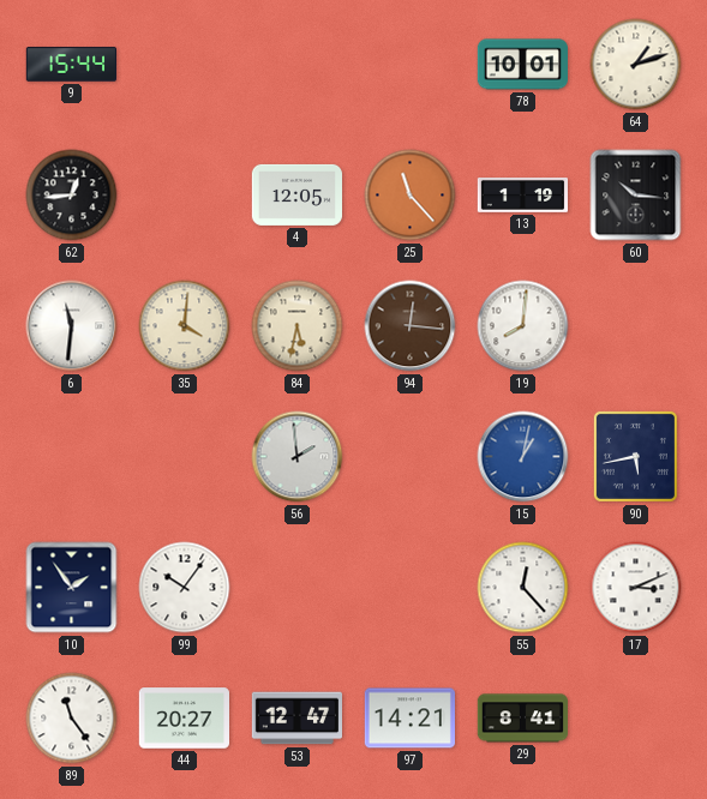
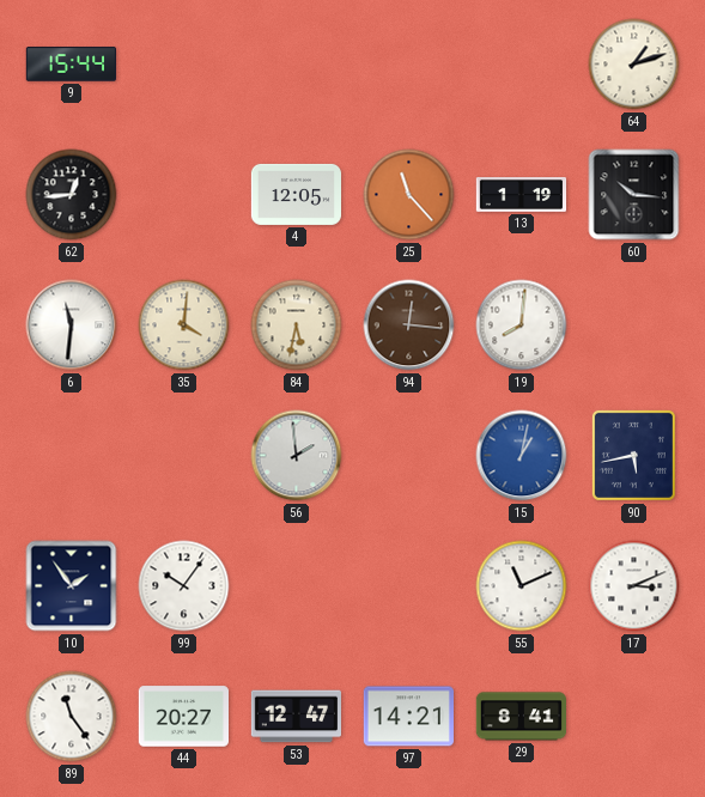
78: 10:01 -> none (522, 65)
55: 12:23 -> 11:11 (522, 586)
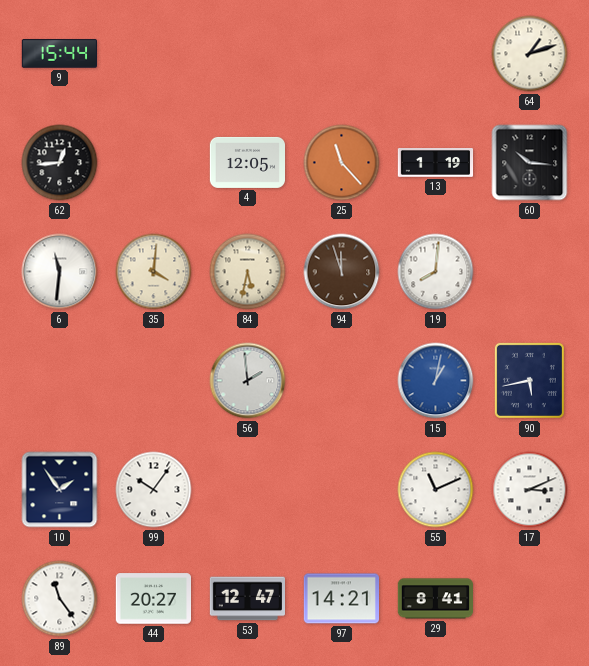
94: 12:16 -> 11:57 (342, 272)
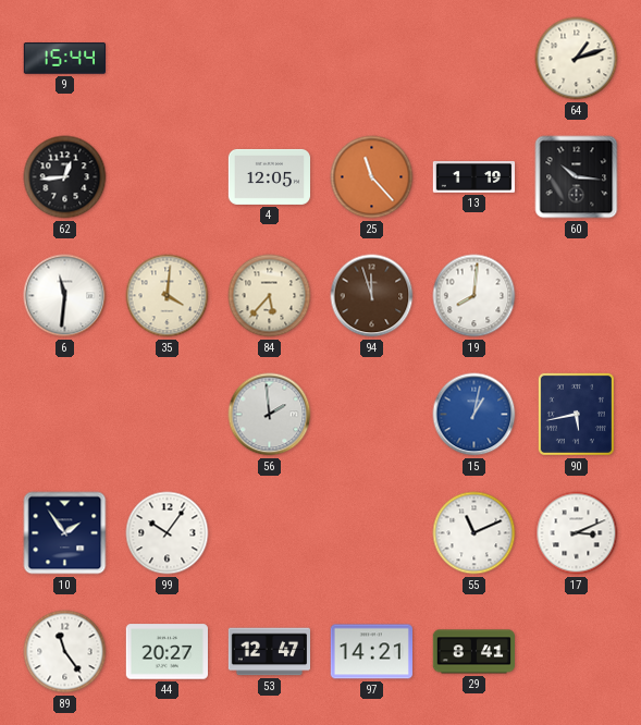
84: 5:32 -> 5:37 (270, 296)
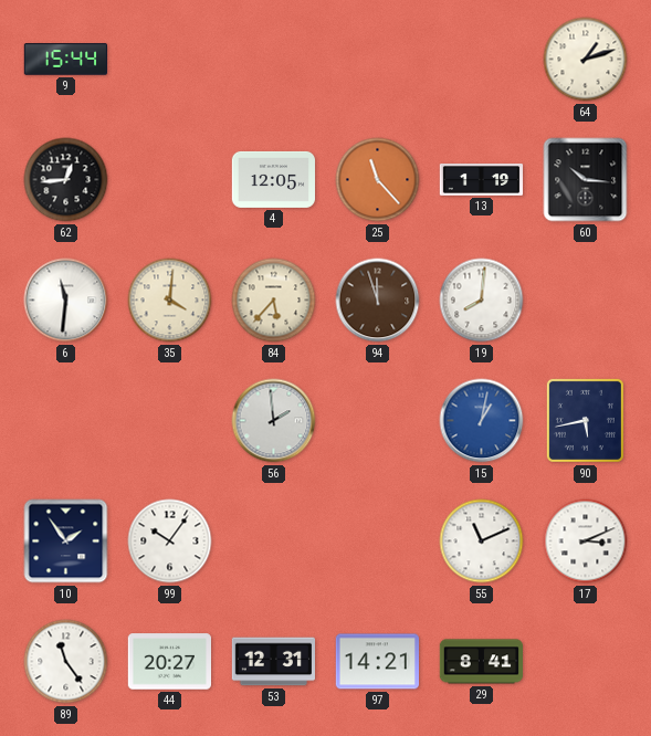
53: 12:47 -> 12:31 (274, 662)
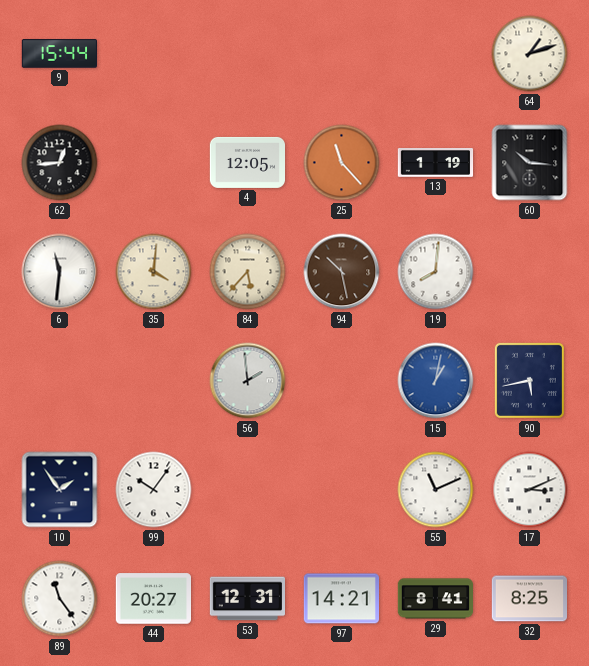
94: 11:57 -> 10:28 (342, 272)
32: none -> 8:25 (529, 599)
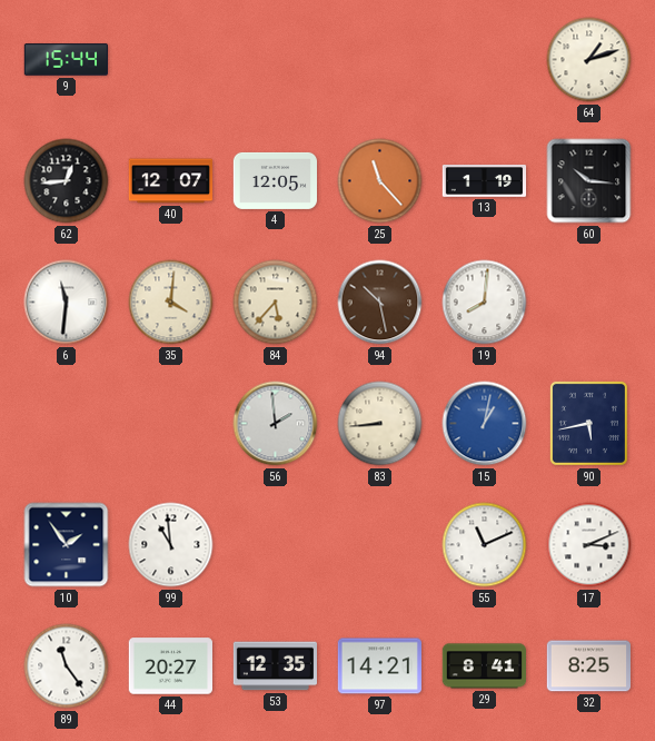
40: none -> 12:07 (170, 181)
83: none -> 8:44 (380, 424)
99: 10:06 -> 10:59 (171, 545)
53: 12:31 -> 12:35 (276, 666)
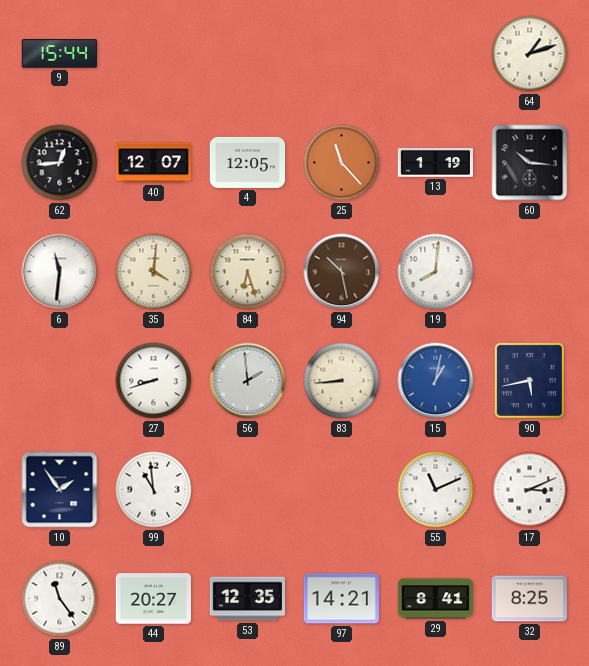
84: 5:37 -> 6:27 (248, 272)
27: none -> 8:42 (154, 381)
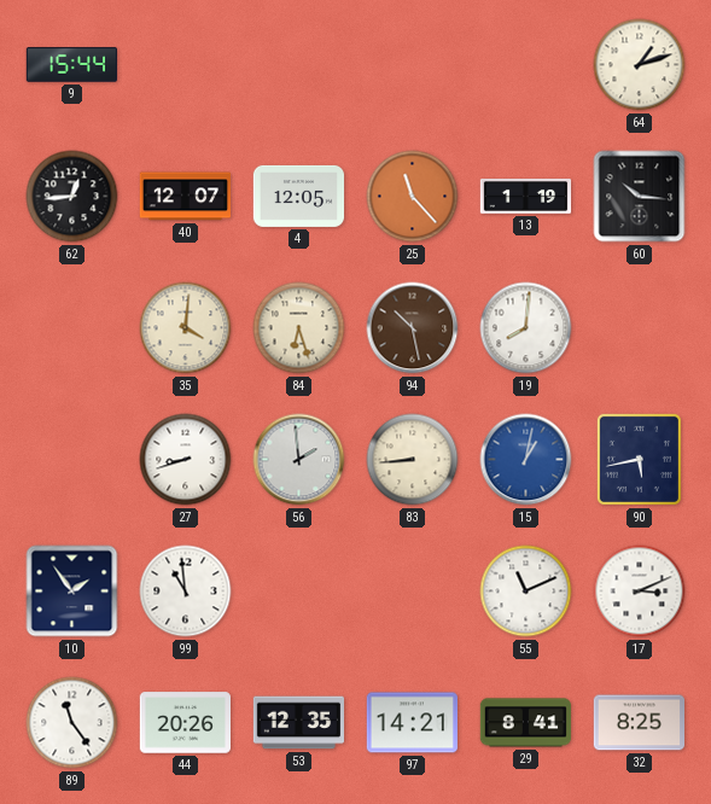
6: 11:31 -> none (60, 272)
44: 20:27 -> 20:26 (185, 723)
